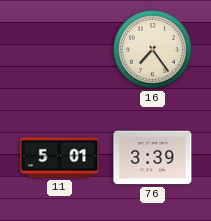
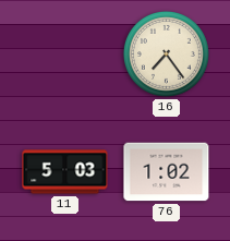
11: 5:01 -> 5:03 (65, 172)
76: 3:39 -> 1:02 (167, 172)
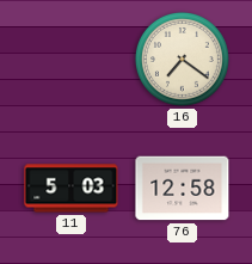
16: 7:24 -> 7:21 (182, 59)
76: 1:02 -> 12:58 (183, 189)
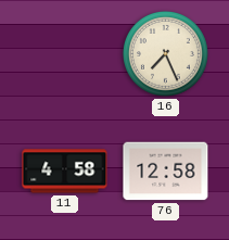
16: 7:21 -> 7:26 (165, 53)
11: 5:03 -> 4:58 (65, 172)
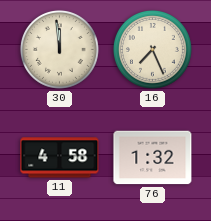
30: none -> 11:59 (59, 49)
76: 12:58 -> 1:32 (153, 158)
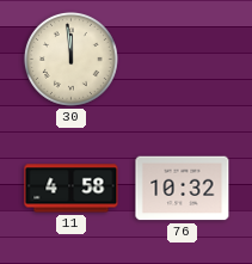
16: 7:26 -> none (152, 49)
76: 1:32 -> 10:32 (183, 189)
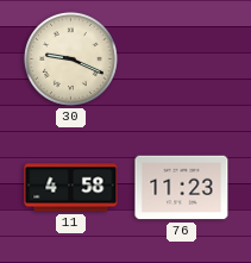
30: 11:59 -> 9:19 (70, 58)
76: 10:32 -> 11:23 (182, 188)
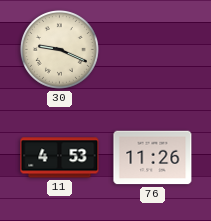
11: 4:58 -> 4:53 (60, 158)
76: 11:23 -> 11:26 (153, 158)
